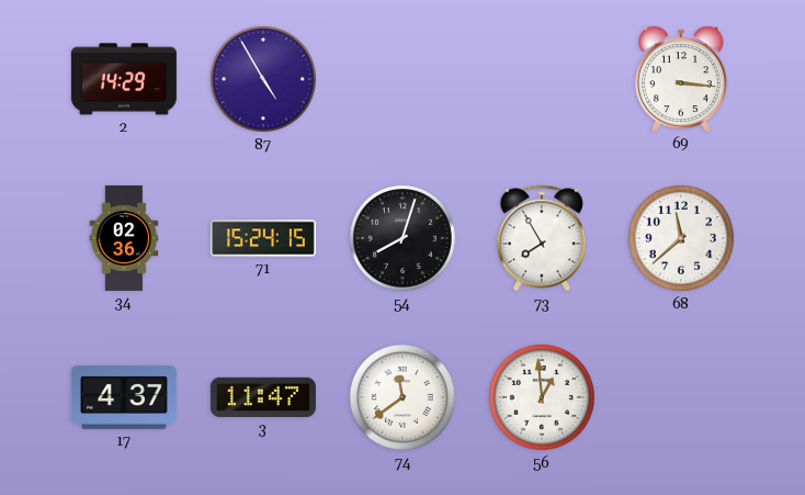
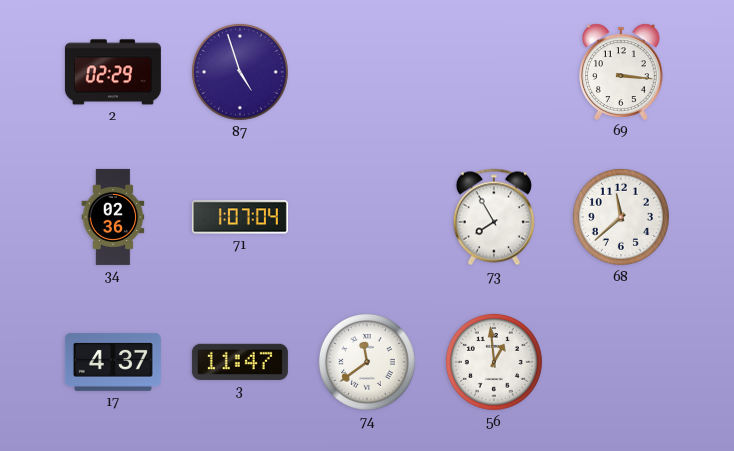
2: 14:29 -> 02:29 (113, 72)
87: 4:55 -> 4:57 (240, 72)
71: 15:24 -> 1:07 (240, 217)
54: 8:03 -> none (402, 238)
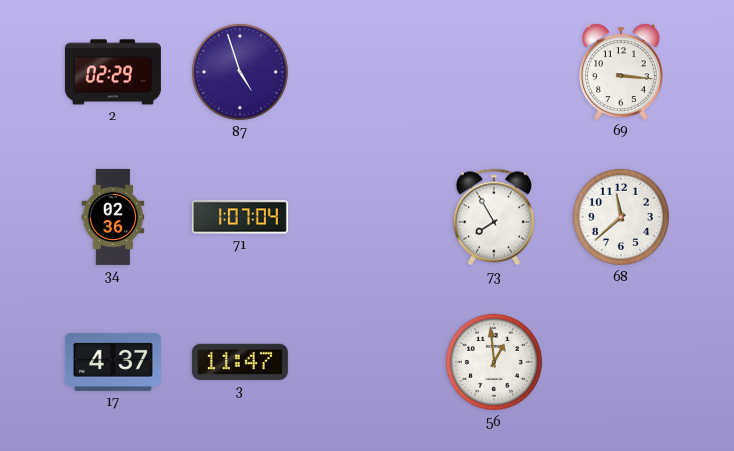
74: 11:39 -> none (367, 362)
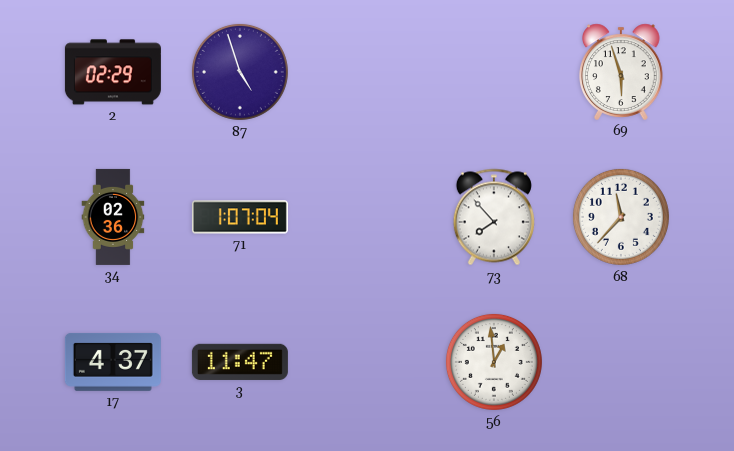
69: 3:16 -> 5:57 (622, 72)
73: 7:55 -> 7:53 (494, 217)
68: 11:38 -> 11:37 (621, 217)
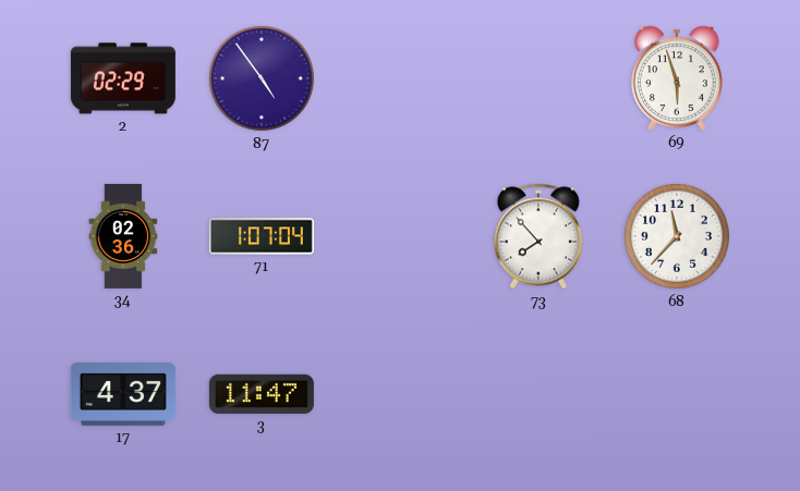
87: 4:57 -> 4:54 (262, 78)
56: 12:59 -> none (494, 362)
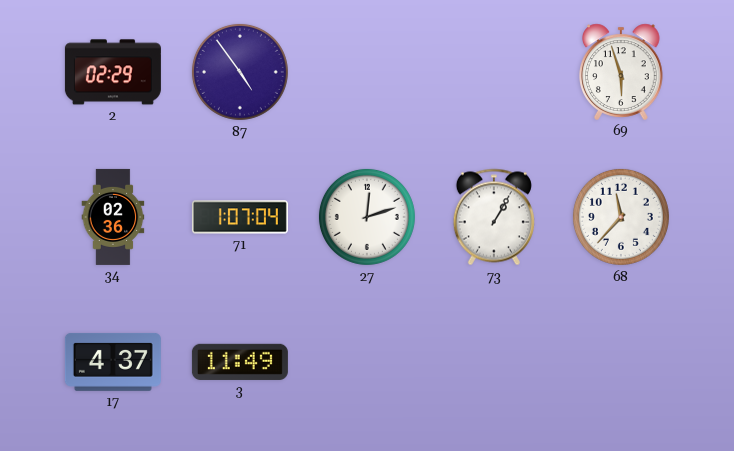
27: none -> 12:12 (367, 217)
73: 7:53 -> 1:05 (494, 217)
3: 11:47 -> 11:49 (240, 362)
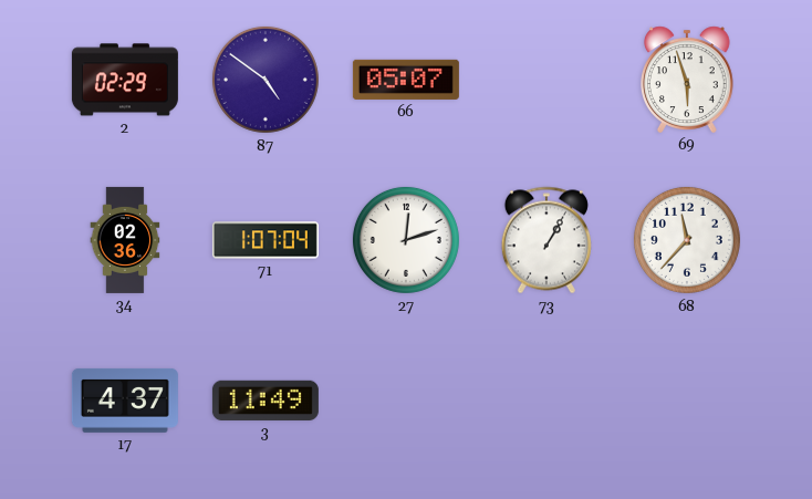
87: 4:54 -> 4:51 (266, 80)
66: none -> 05:07 (406, 80)
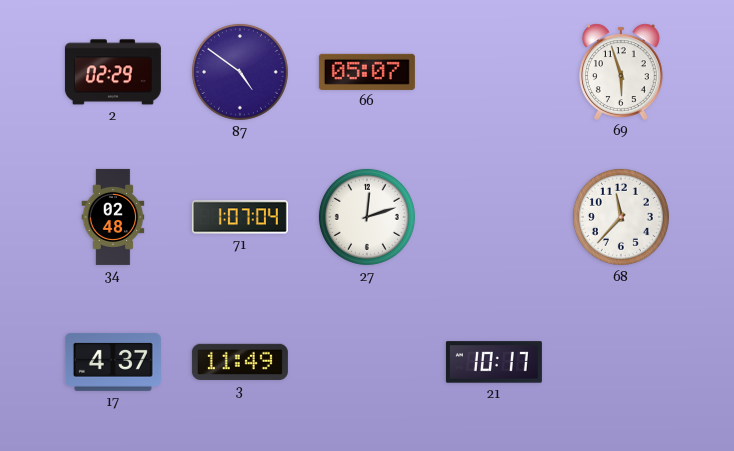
34: 02:36 -> 02:48 (113, 217)
73: 1:05 -> none (546, 240)
21: none -> 10:17 (494, 362)
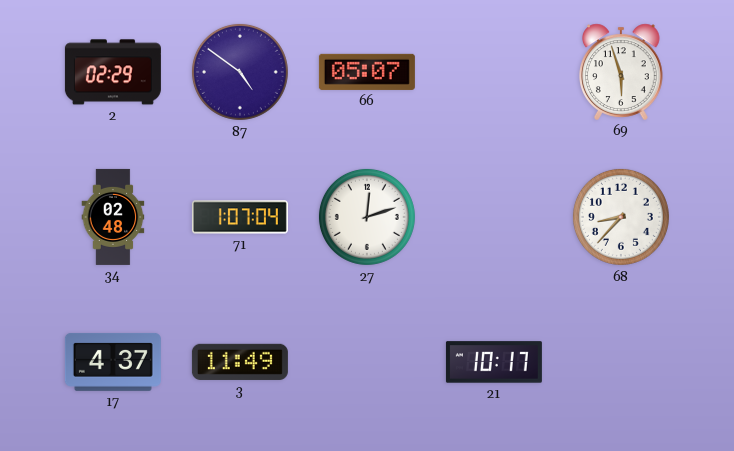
68: 11:37 -> 8:37 (621, 217)
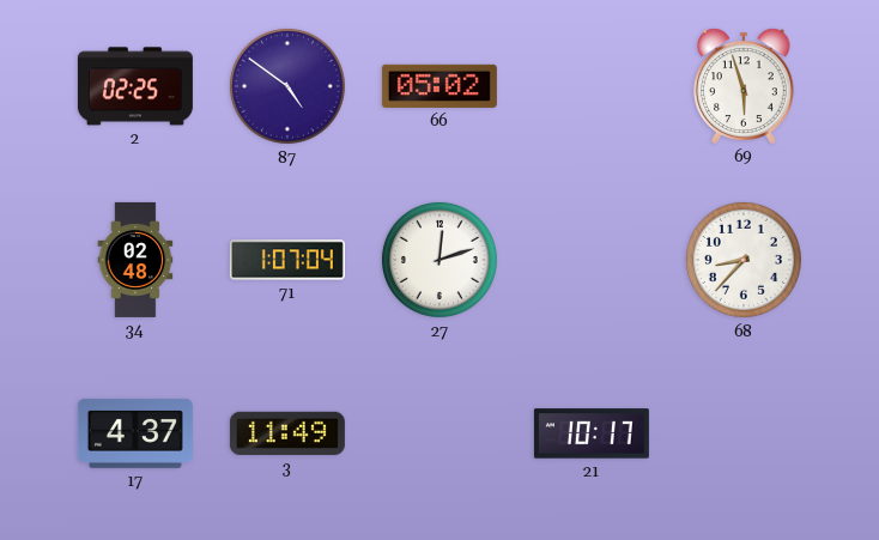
2: 02:29 -> 02:25 (135, 86)
66: 05:07 -> 05:02 (440, 86)
